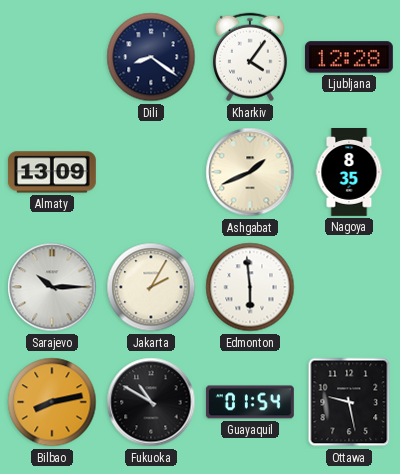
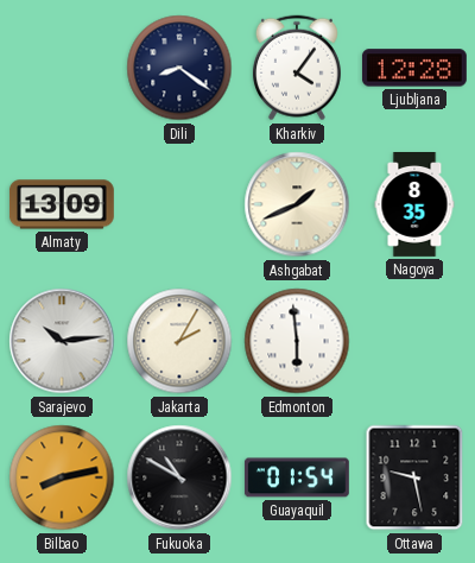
Sarajevo: 10:15 -> 10:14 (62, 341)
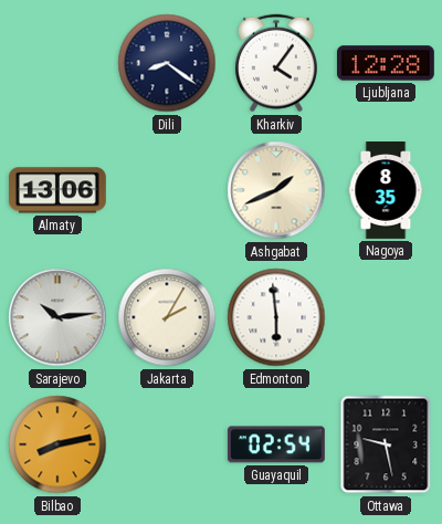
Almaty: 13:09 -> 13:06 (57, 190)
Fukuoka: 10:50 -> none (179, 477)
Guayaquil: 01:54 -> 02:54 (276, 444)
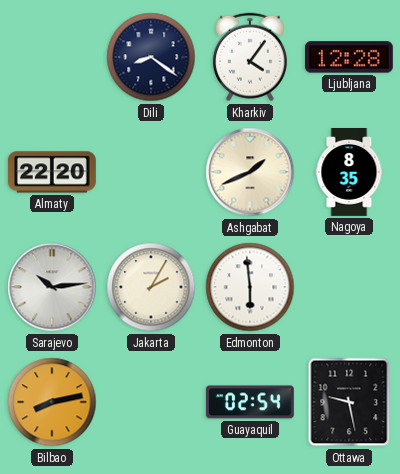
Almaty: 13:06 -> 22:20 (52, 172)
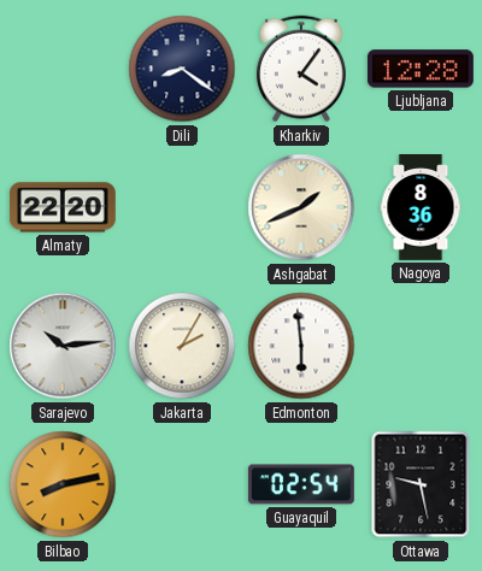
Nagoya: 8:35 -> 8:36 (421, 208)
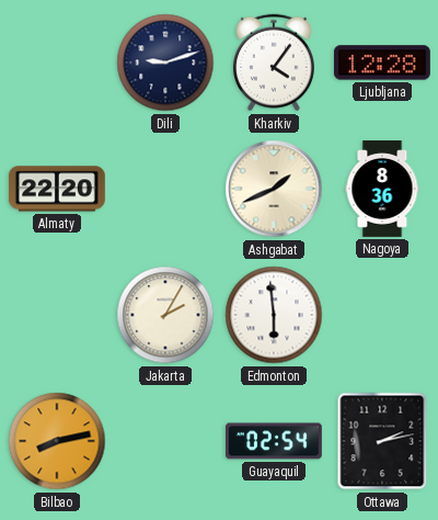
Dili: 8:21 -> 9:12 (165, 63)
Sarajevo: 10:14 -> none (63, 346)
Ottawa: 9:28 -> 2:13 (382, 441)
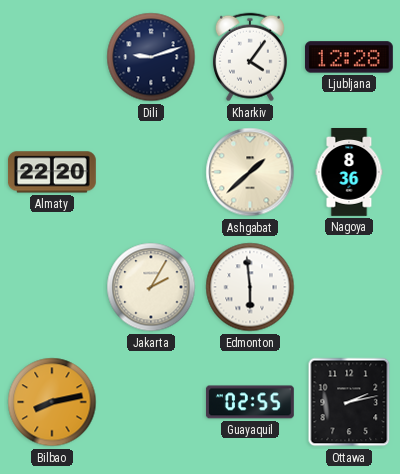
Ashgabat: 1:41 -> 1:38 (250, 172)
Guayaquil: 02:54 -> 02:55 (250, 402)
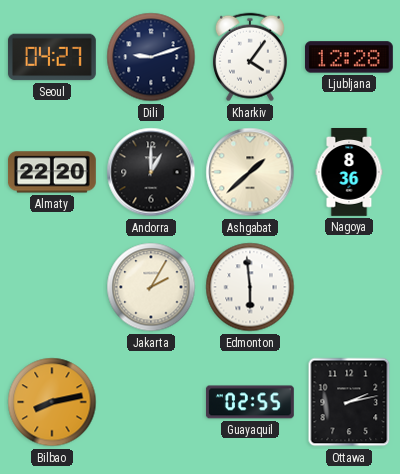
Seoul: none -> 04:27 (52, 57)
Andorra: none -> 1:00 (151, 172)
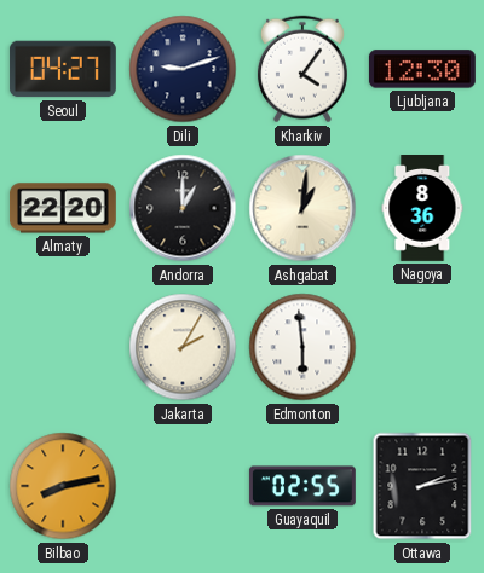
Ljubljana: 12:28 -> 12:30 (422, 69)
Ashgabat: 1:38 -> 1:01 (302, 208)
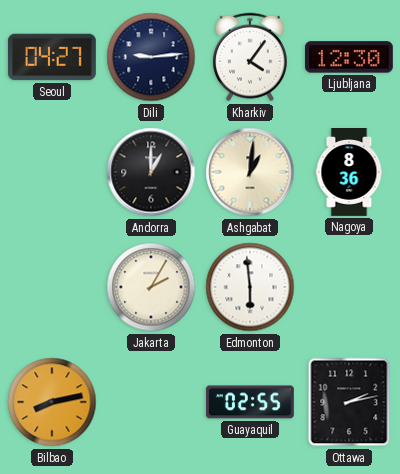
Dili: 9:12 -> 9:14 (151, 57)
Almaty: 22:20 -> none (63, 208)
